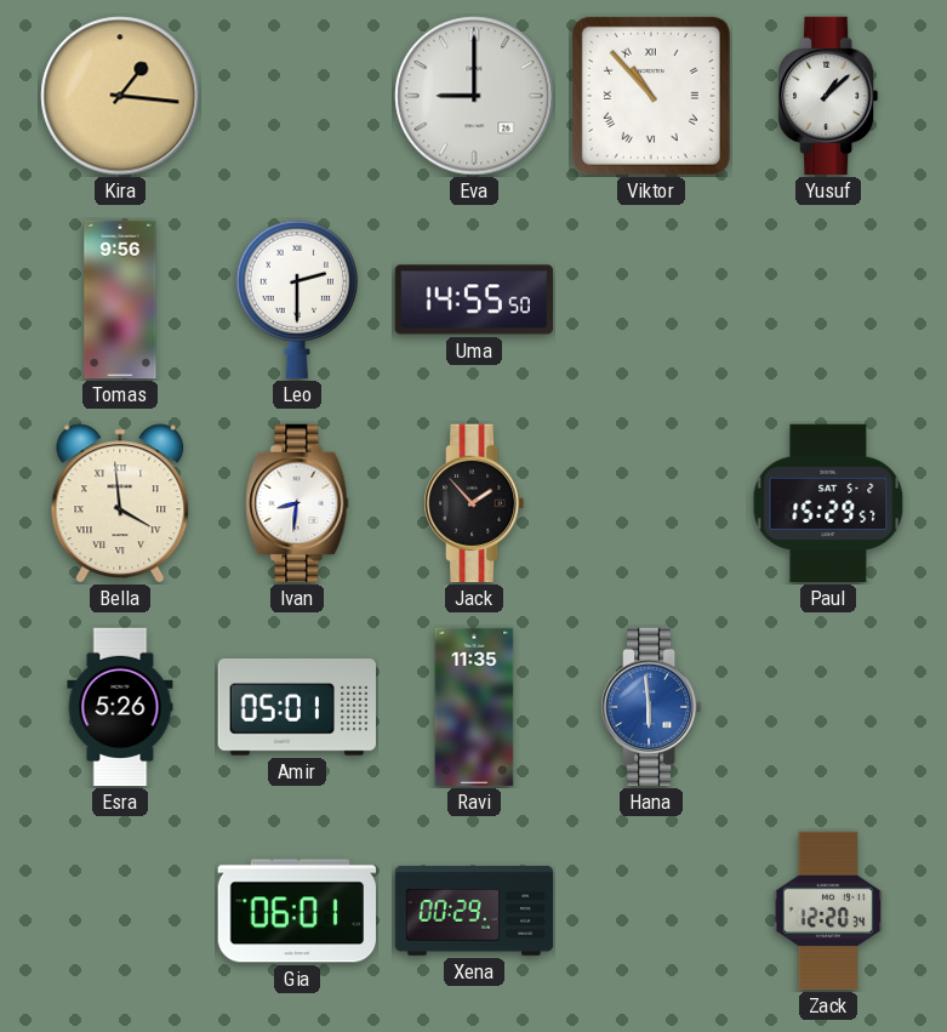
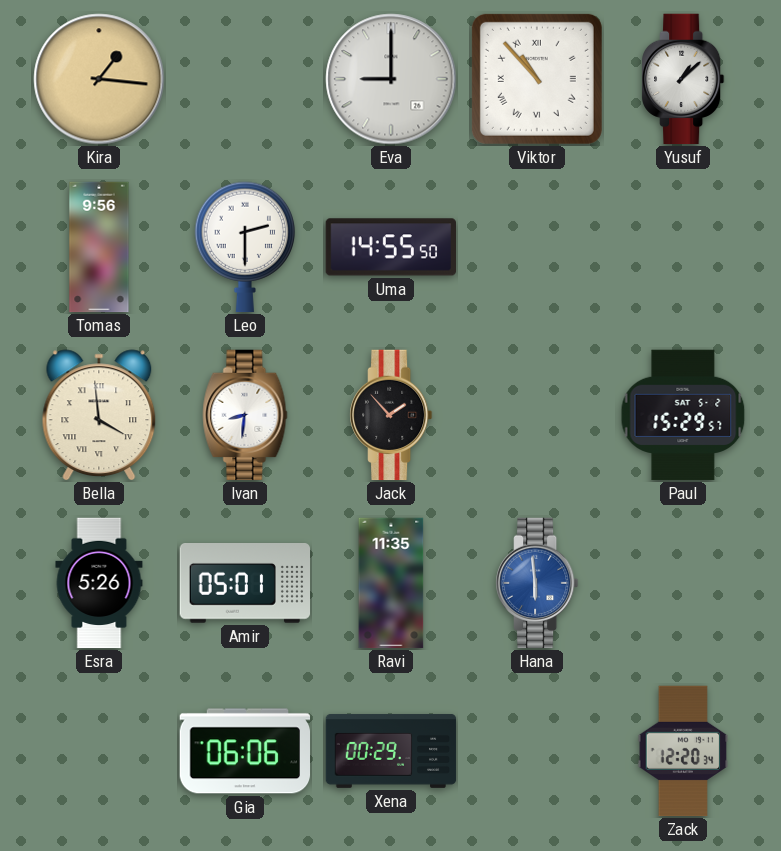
Gia: 06:01 -> 06:06 (245, 751)
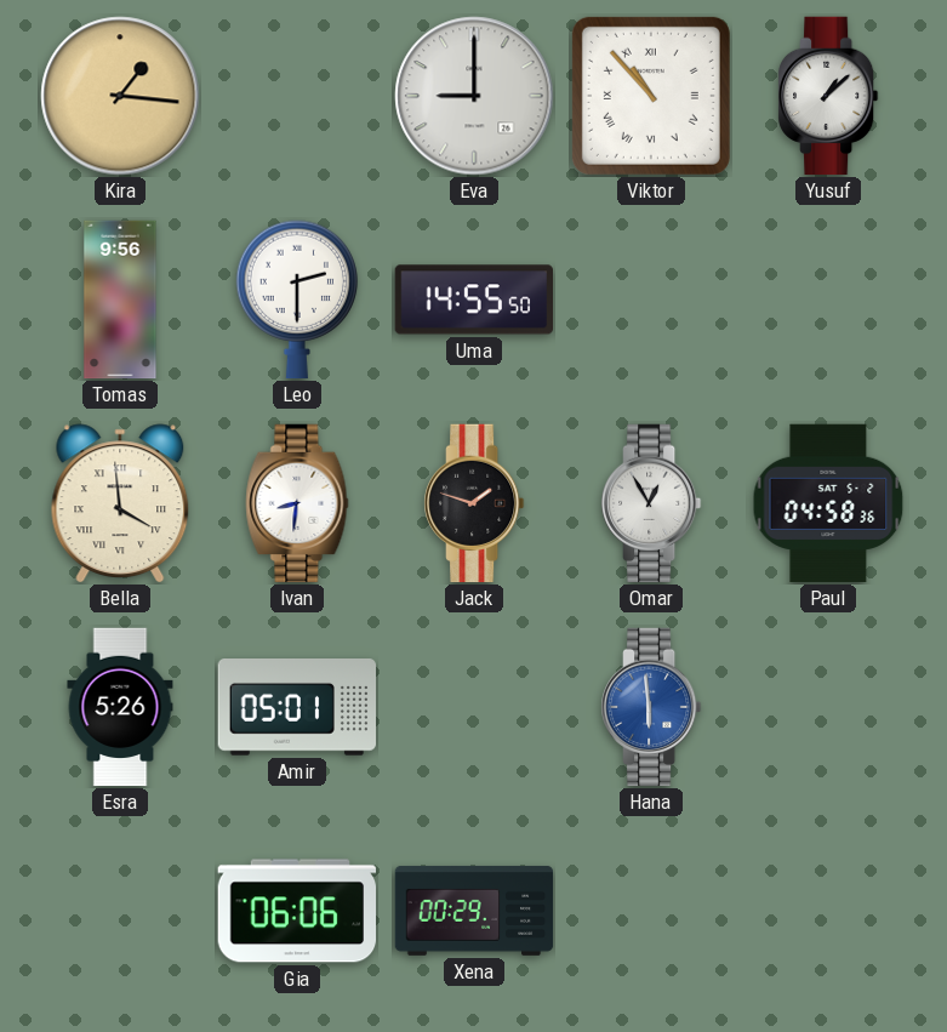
Jack: 1:53 -> 1:48 (475, 503)
Omar: none -> 12:55 (652, 503)
Paul: 15:29 -> 04:58 (828, 503)
Ravi: 11:35 -> none (391, 583)
Zack: 12:20 -> none (683, 751)
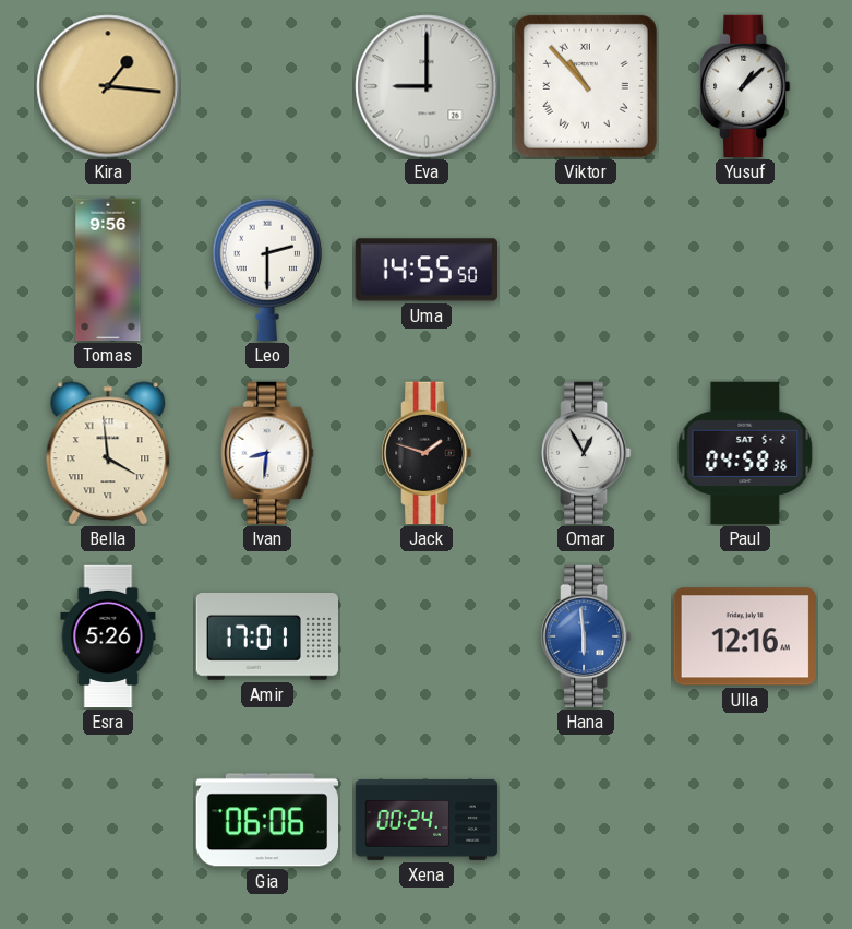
Amir: 05:01 -> 17:01 (267, 638)
Ulla: none -> 12:16 (744, 636)
Xena: 00:29 -> 00:24 (427, 820)
